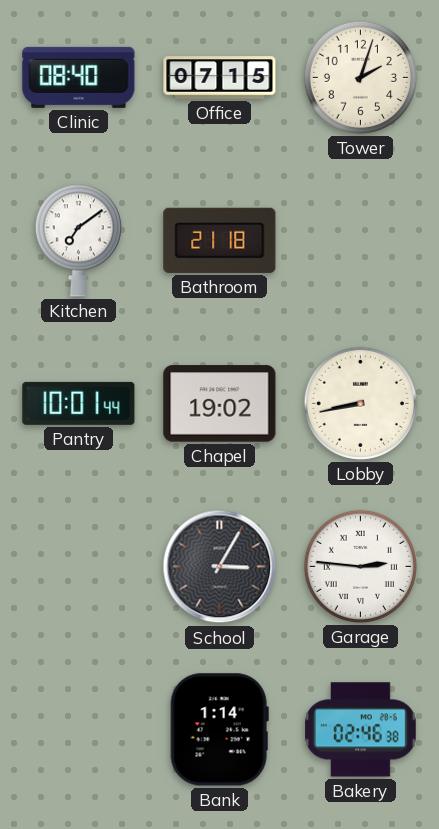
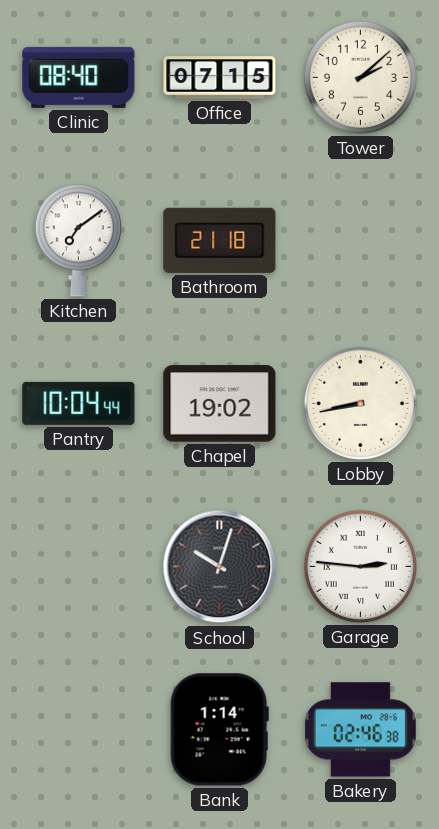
Tower: 2:03 -> 2:08 (360, 77)
Pantry: 10:01 -> 10:04 (79, 403)
School: 3:05 -> 10:03 (220, 567)
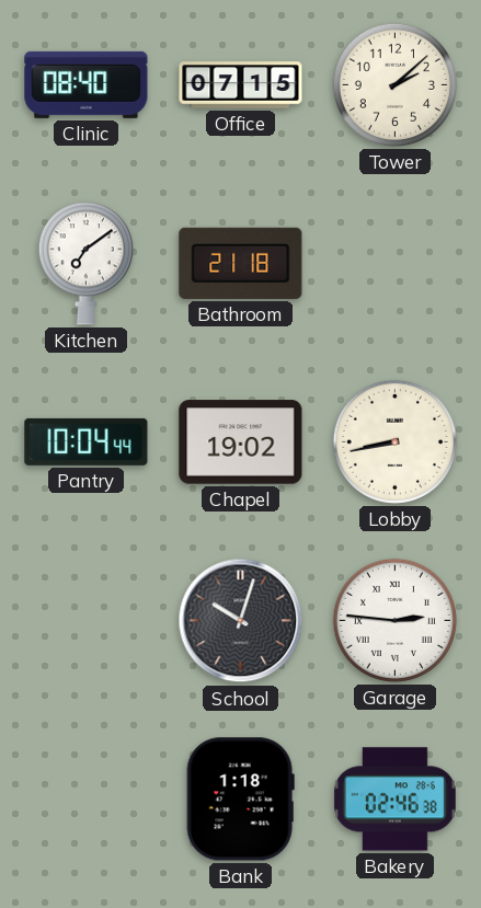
Bank: 1:14 -> 1:18 (240, 800)
